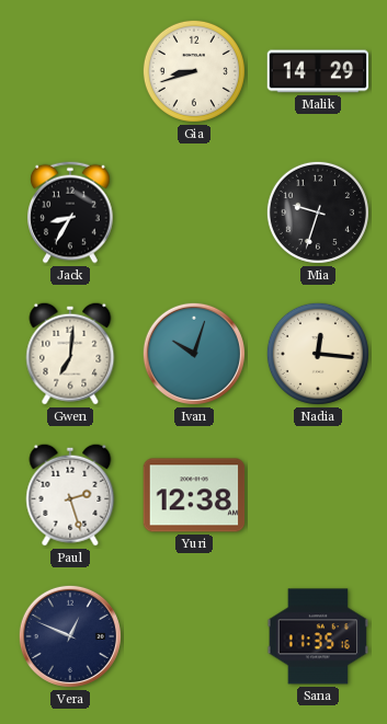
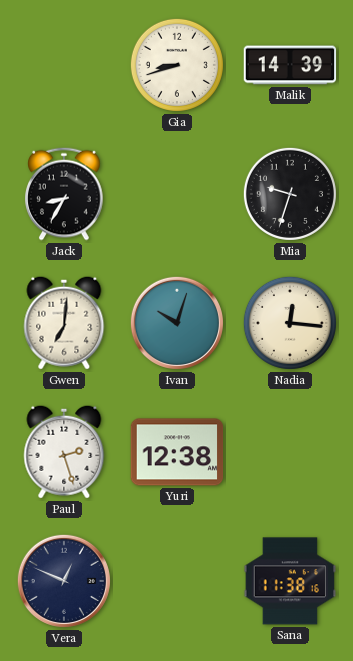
Malik: 14:29 -> 14:39 (290, 65)
Sana: 11:35 -> 11:38 (290, 581)
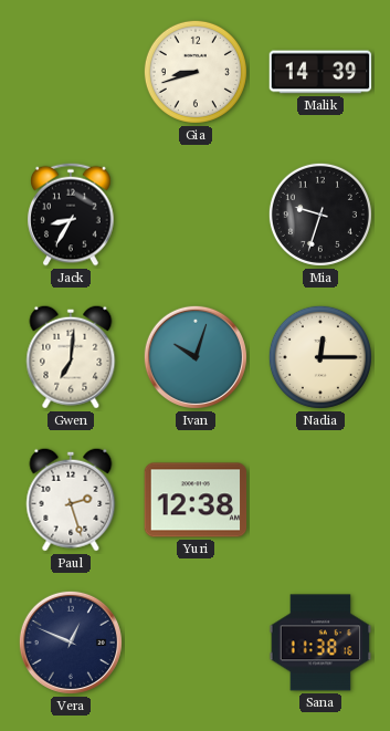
Nadia: 12:16 -> 12:15 (320, 357)
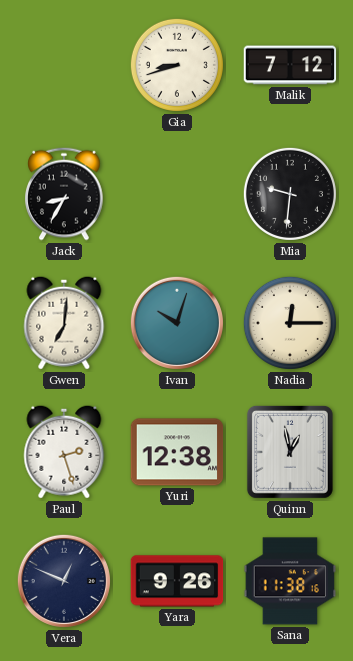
Malik: 14:39 -> 7:12 (290, 65)
Mia: 9:33 -> 9:31 (290, 194)
Quinn: none -> 12:58 (290, 452)
Yara: none -> 9:26 (177, 581)
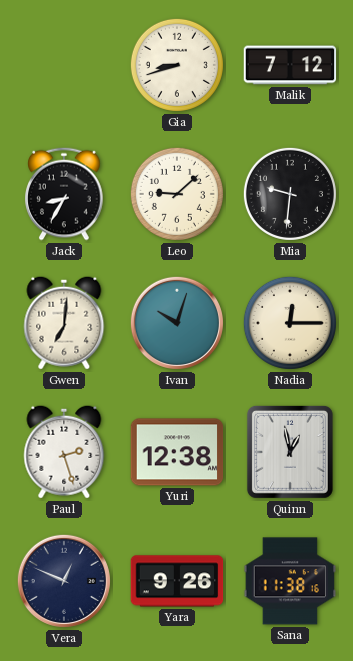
Leo: none -> 9:08 (177, 194)
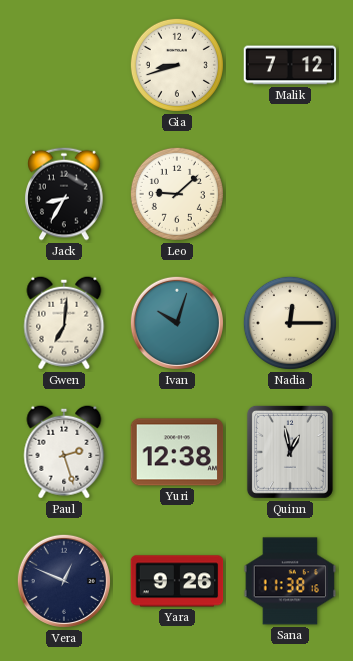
Mia: 9:31 -> none (290, 194)
